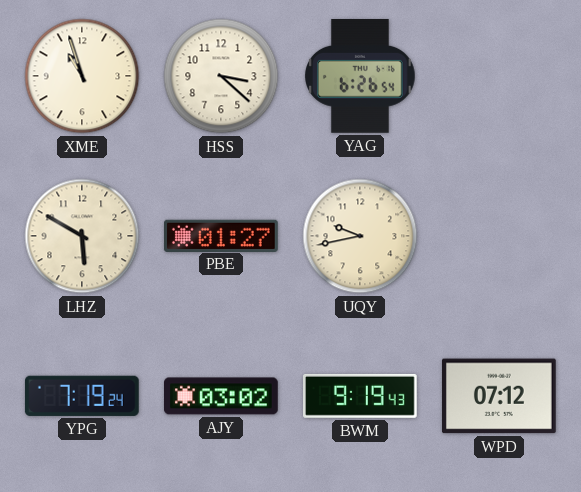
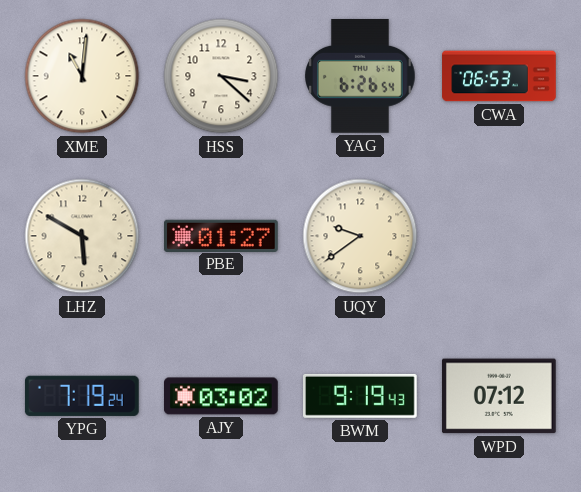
XME: 10:57 -> 11:01 (82, 76)
CWA: none -> 06:53 (499, 76)
UQY: 9:43 -> 9:39 (360, 236)
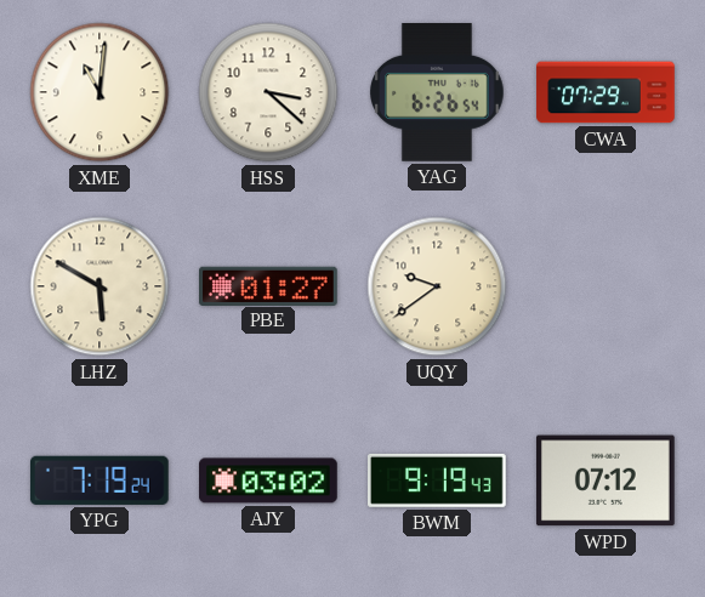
CWA: 06:53 -> 07:29 (605, 92)
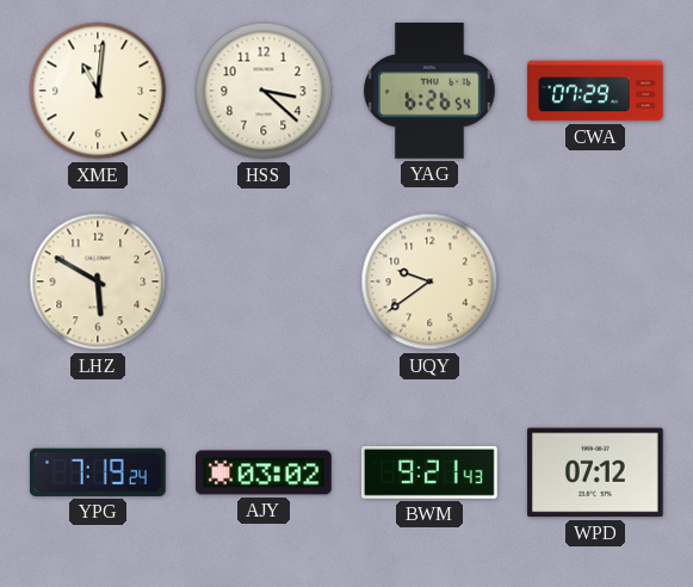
PBE: 01:27 -> none (269, 285)
BWM: 9:19 -> 9:21 (431, 472)
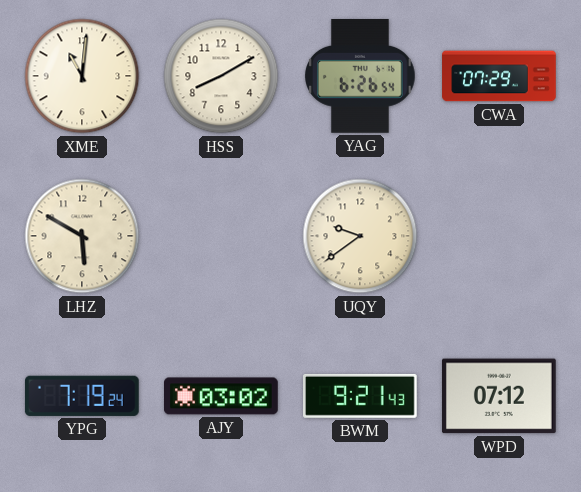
HSS: 3:22 -> 8:10 (221, 76)
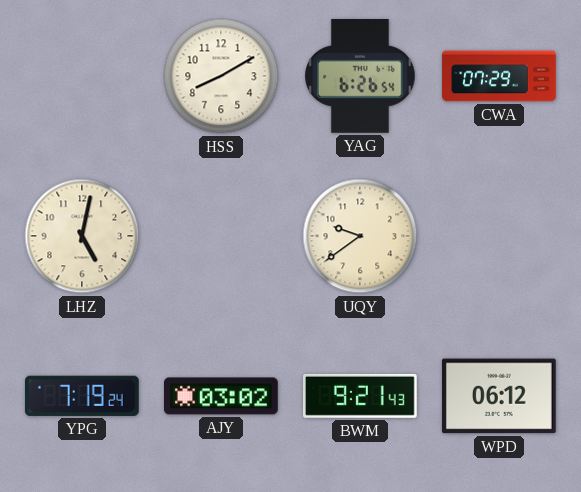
XME: 11:01 -> none (82, 76)
LHZ: 5:50 -> 5:02 (82, 236)
WPD: 07:12 -> 06:12 (500, 396)
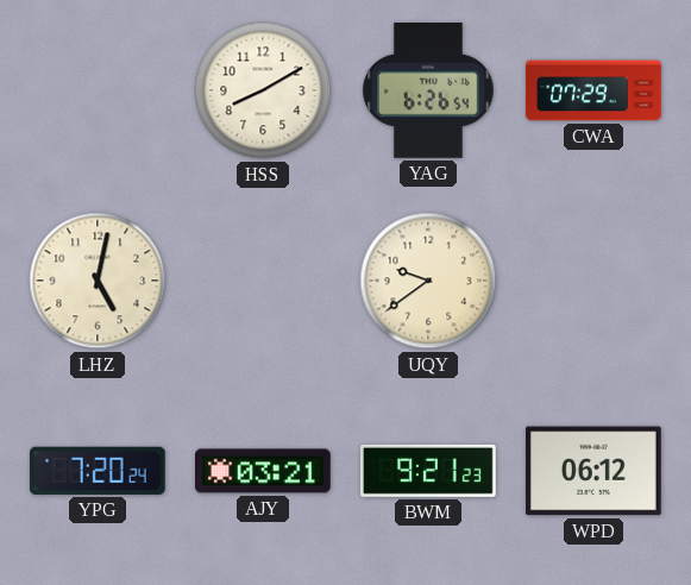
YPG: 7:19 -> 7:20 (98, 471)
AJY: 03:02 -> 03:21 (264, 471)
BWM: 9:21:43 -> 9:21:23 (429, 471)
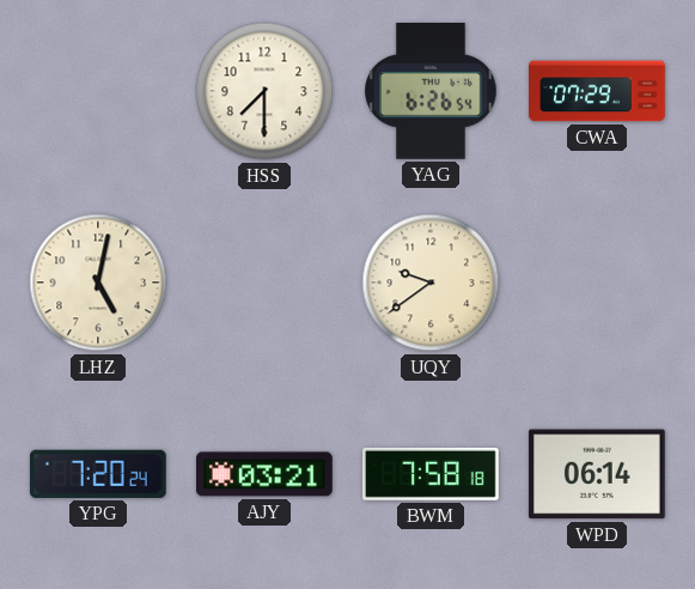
HSS: 8:10 -> 7:30 (264, 91)
BWM: 9:21 -> 7:58 (432, 474)
WPD: 06:12 -> 06:14 (598, 474)
